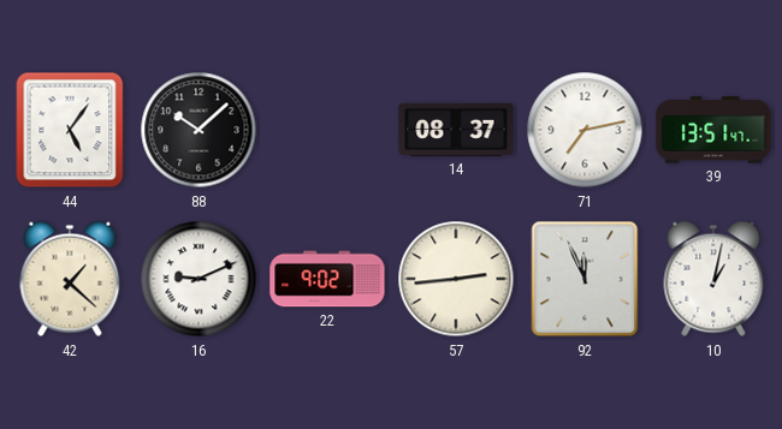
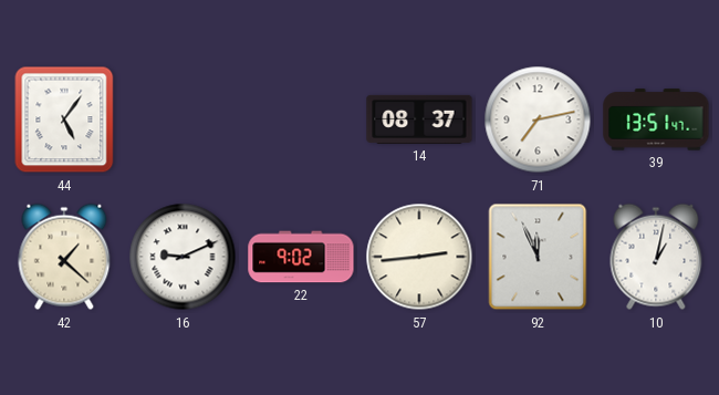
88: 10:08 -> none (199, 130)
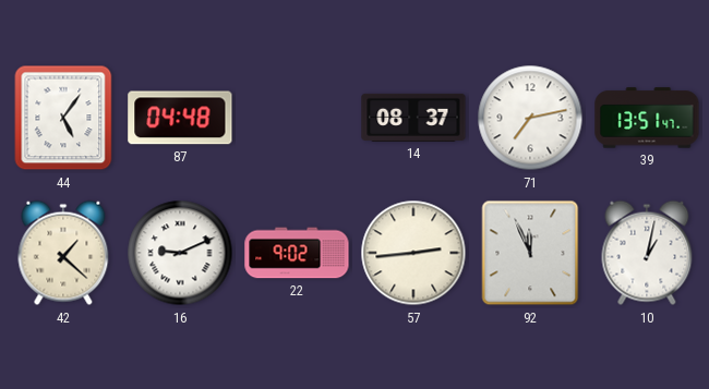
87: none -> 04:48 (180, 118)
